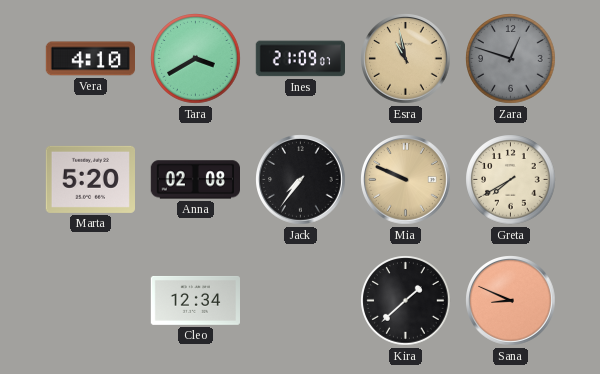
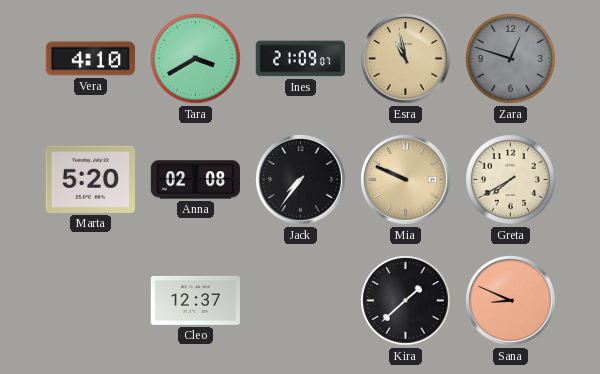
Cleo: 12:34 -> 12:37 (195, 300)
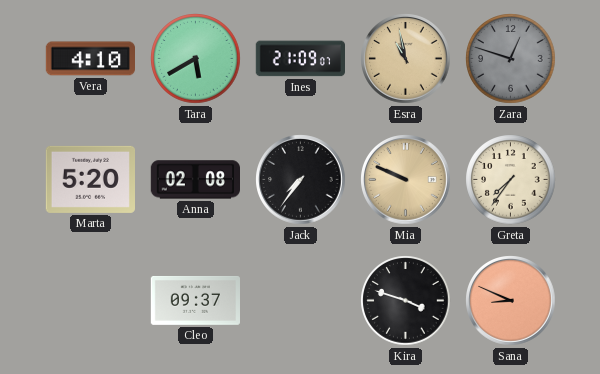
Tara: 3:40 -> 5:40 (196, 59)
Greta: 7:40 -> 7:36 (511, 180)
Cleo: 12:37 -> 09:37 (195, 300)
Kira: 1:38 -> 3:48 (406, 301)
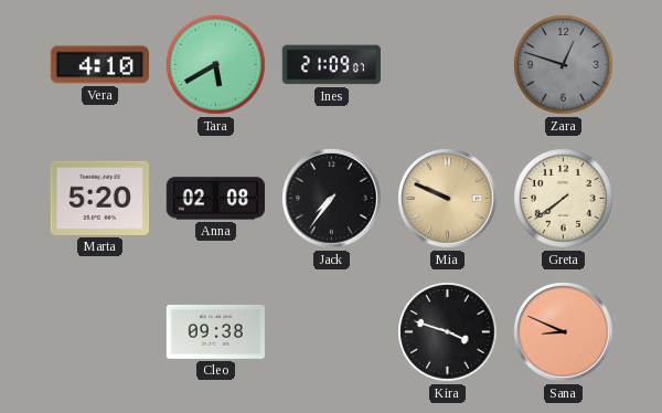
Esra: 10:58 -> none (406, 59)
Greta: 7:36 -> 7:39 (564, 199)
Cleo: 09:37 -> 09:38 (215, 331)
